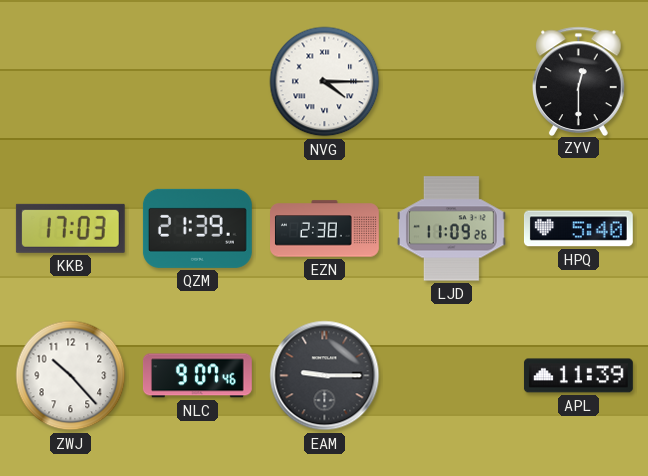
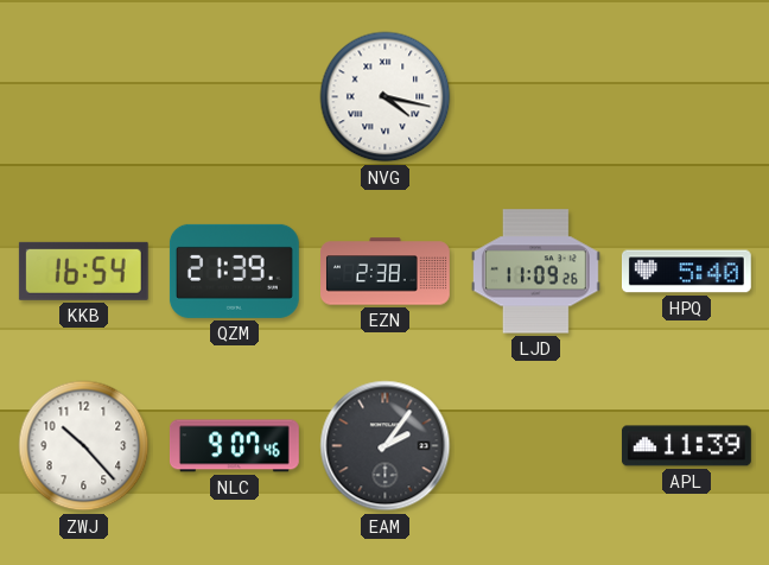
NVG: 4:15 -> 4:17 (386, 97)
ZYV: 12:30 -> none (579, 81)
KKB: 17:03 -> 16:54 (83, 271)
EAM: 9:15 -> 2:06 (386, 446)
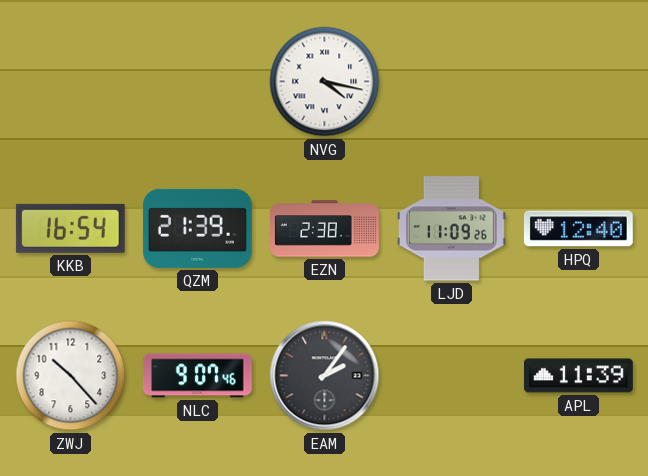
HPQ: 5:40 -> 12:40 (578, 229)
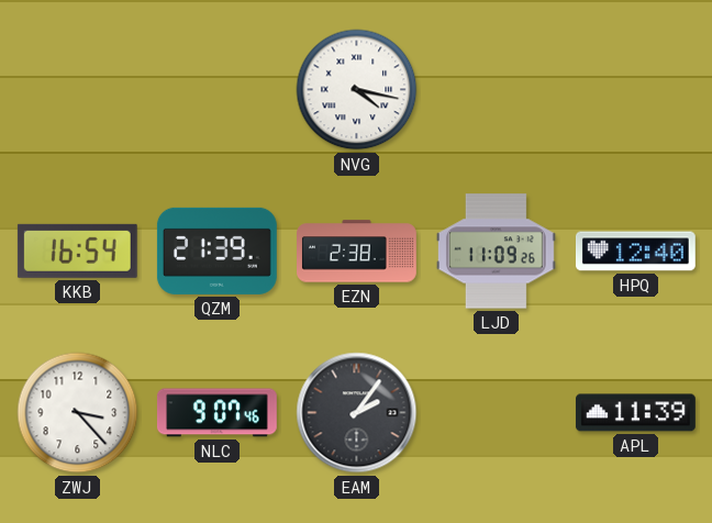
ZWJ: 10:23 -> 3:23 (78, 413)
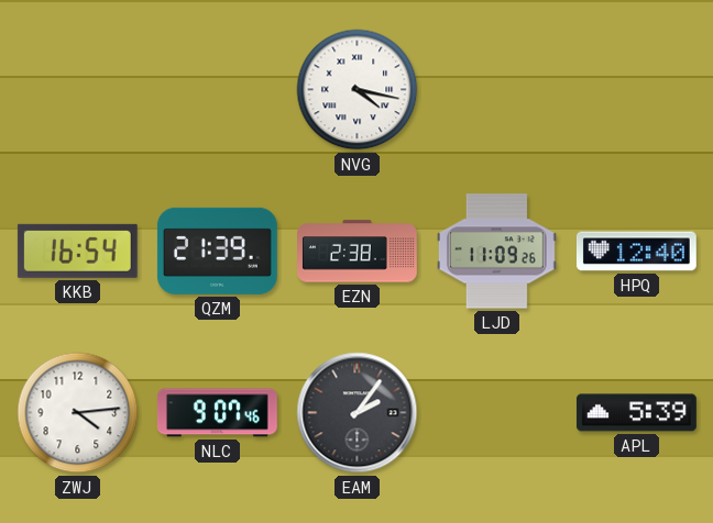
ZWJ: 3:23 -> 4:14 (78, 413)
APL: 11:39 -> 5:39 (636, 413)
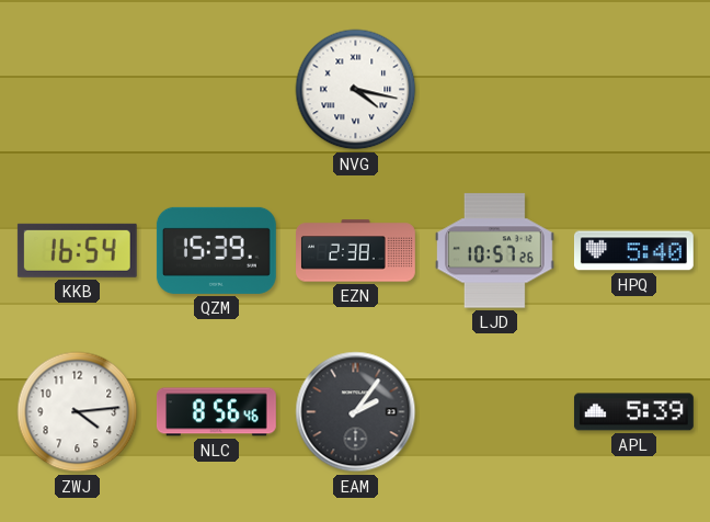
QZM: 21:39 -> 15:39 (216, 250)
LJD: 11:09 -> 10:57 (494, 251)
HPQ: 12:40 -> 5:40 (633, 251)
NLC: 9:07 -> 8:56 (216, 412)
